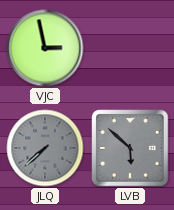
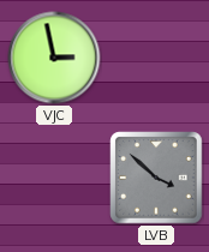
JLQ: 7:38 -> none (45, 148)
LVB: 5:52 -> 3:52 (156, 178)
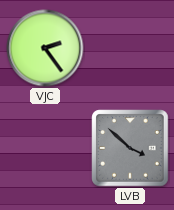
VJC: 2:58 -> 2:24 (45, 48)
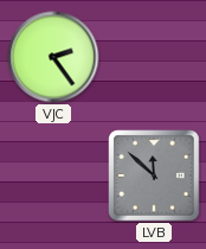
LVB: 3:52 -> 11:52 (154, 175)
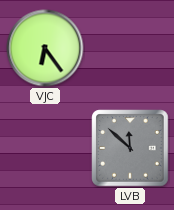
VJC: 2:24 -> 6:24 (45, 48)
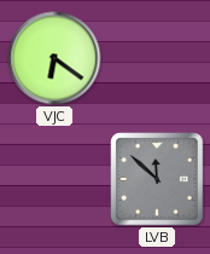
VJC: 6:24 -> 6:21 (54, 58)
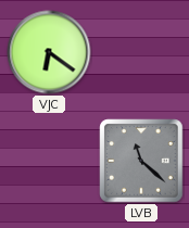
LVB: 11:52 -> 11:22 (141, 161)
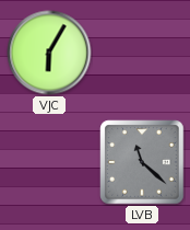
VJC: 6:21 -> 6:05 (49, 53)
